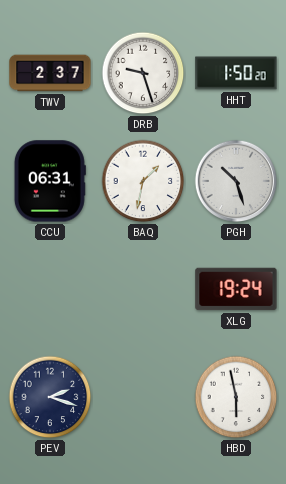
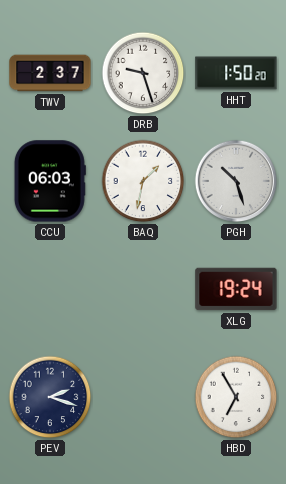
CCU: 06:31 -> 06:03 (50, 181)
HBD: 5:58 -> 6:55 (236, 397)
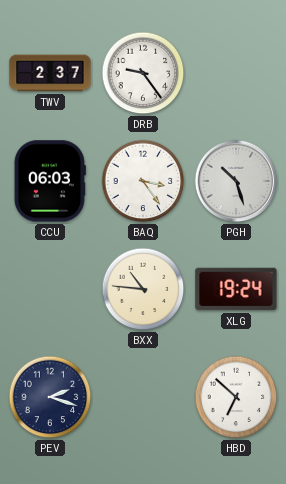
DRB: 9:27 -> 9:24 (143, 73)
HHT: 1:50 -> none (236, 73)
BAQ: 1:32 -> 3:24 (143, 181)
BXX: none -> 10:46 (143, 289)
HBD: 6:55 -> 6:52 (236, 397)
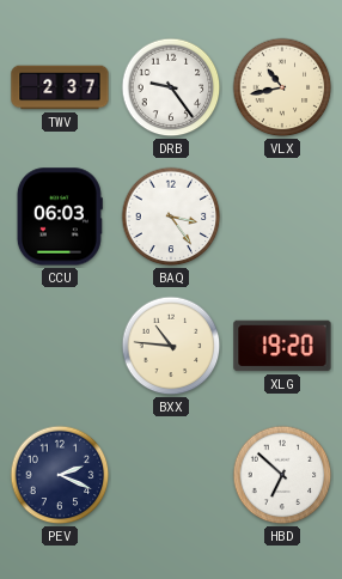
VLX: none -> 10:43 (282, 87)
PGH: 10:27 -> none (236, 181)
XLG: 19:24 -> 19:20 (282, 346)
PEV: 2:18 -> 2:19 (60, 475)
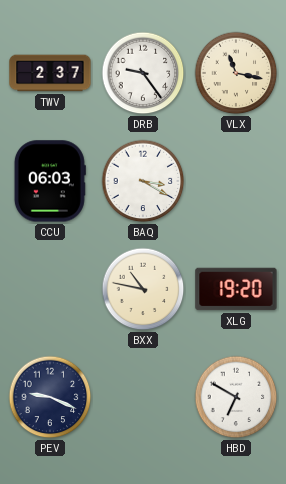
VLX: 10:43 -> 11:17 (236, 73)
BAQ: 3:24 -> 3:20 (143, 181)
BXX: 10:46 -> 10:47 (143, 289)
PEV: 2:19 -> 9:19 (50, 397)
HBD: 6:52 -> 6:50 (236, 397)
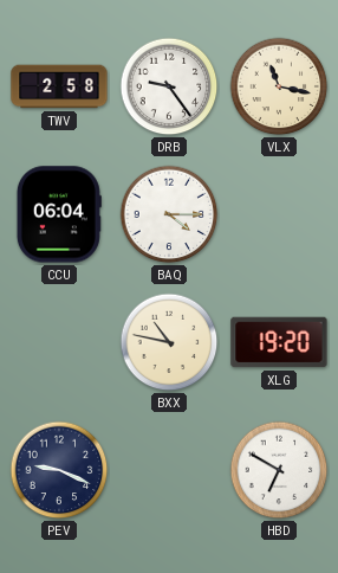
TWV: 2:37 -> 2:58 (59, 86)
CCU: 06:03 -> 06:04 (59, 214)
BAQ: 3:20 -> 4:15 (169, 214)
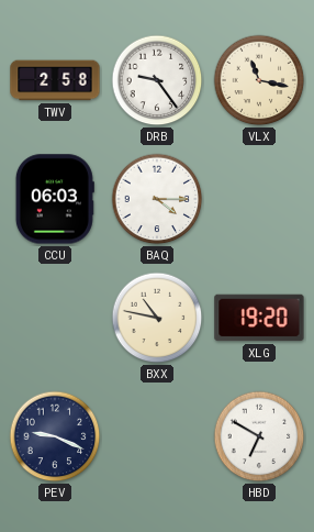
CCU: 06:04 -> 06:03 (55, 199)
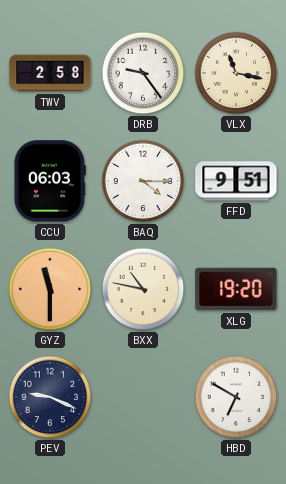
FFD: none -> 9:51 (236, 181)
GYZ: none -> 11:30 (50, 289)
